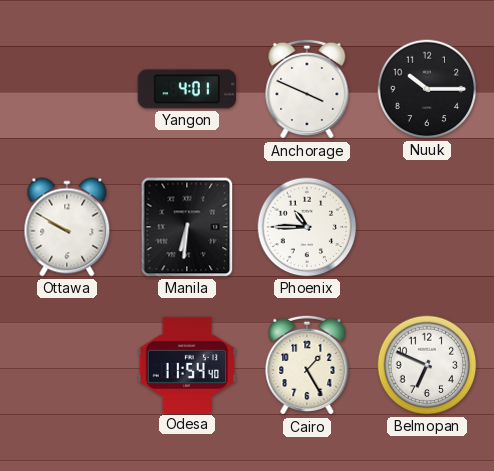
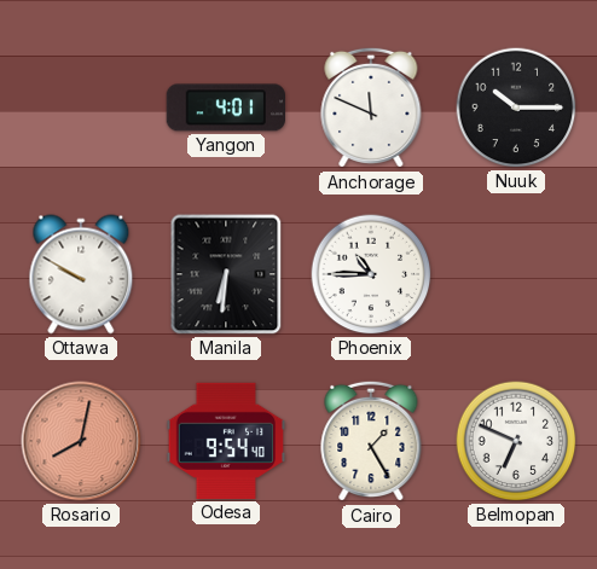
Anchorage: 3:49 -> 11:49 (371, 108)
Rosario: none -> 8:02 (81, 441)
Odesa: 11:54 -> 9:54 (226, 441)
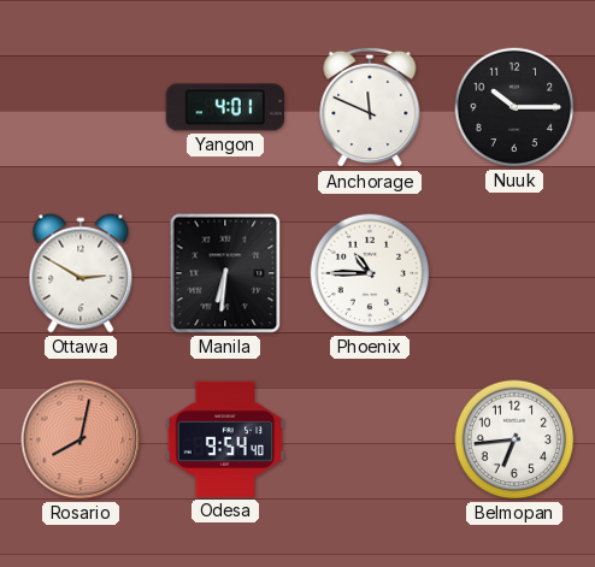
Ottawa: 9:50 -> 2:50 (81, 273)
Cairo: 1:25 -> none (371, 441)
Belmopan: 6:49 -> 6:44 (514, 439)
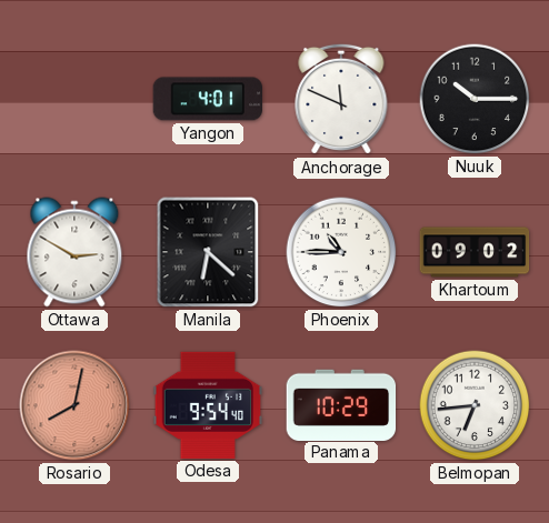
Manila: 6:31 -> 6:22 (208, 252)
Khartoum: none -> 09:02 (475, 252)
Panama: none -> 10:29 (341, 404)
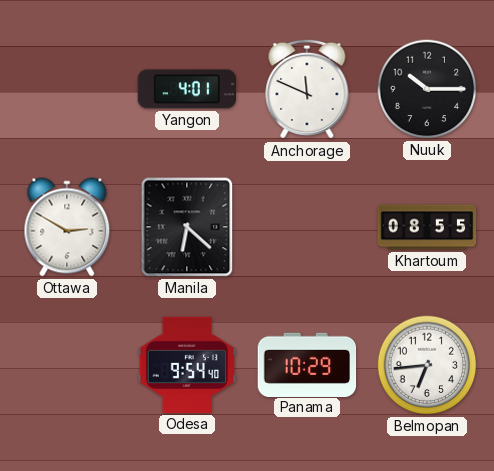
Phoenix: 10:45 -> none (341, 252)
Khartoum: 09:02 -> 08:55 (427, 227)
Rosario: 8:02 -> none (74, 405)
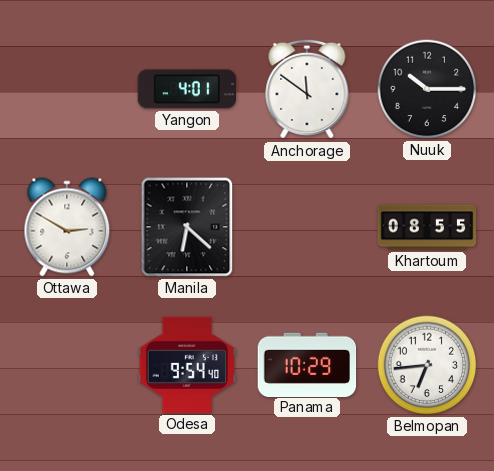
Anchorage: 11:49 -> 11:51 (307, 89)
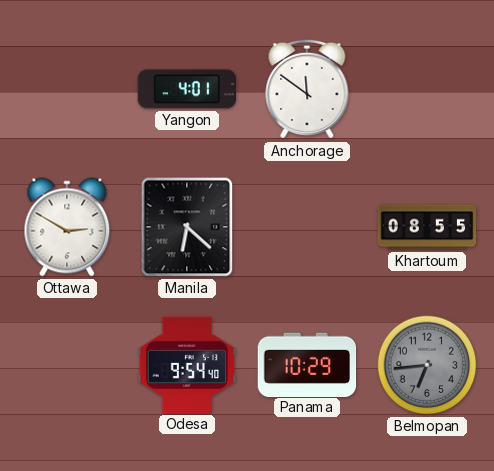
Nuuk: 10:15 -> none (427, 89)
Belmopan dial: white -> grey (427, 365)
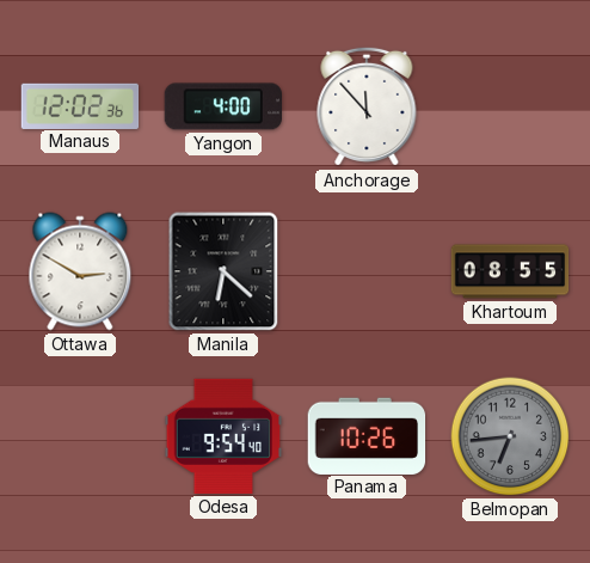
Manaus: none -> 12:02 (80, 105)
Yangon: 4:01 -> 4:00 (222, 106)
Anchorage: 11:51 -> 11:53 (367, 106)
Panama: 10:29 -> 10:26 (367, 435)
